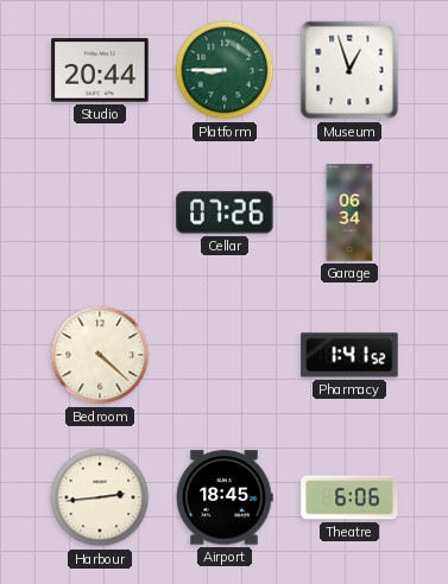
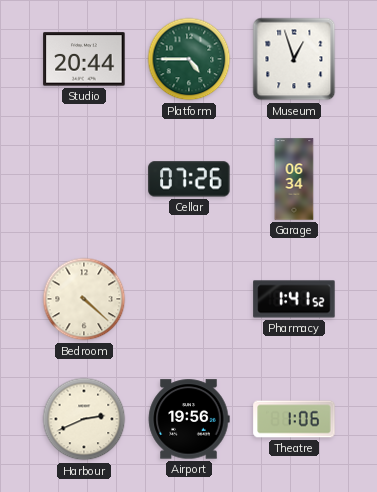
Platform: 8:45 -> 4:45 (189, 59)
Harbour: 2:44 -> 2:41 (84, 419)
Airport: 18:45 -> 19:56 (189, 419)
Theatre: 6:06 -> 1:06 (294, 419)
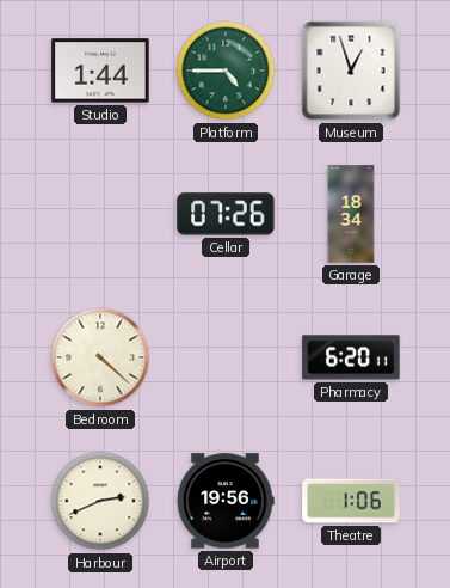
Studio: 20:44 -> 1:44 (100, 71)
Garage: 06:34 -> 18:34 (351, 214)
Pharmacy: 1:41 -> 6:20 (351, 357)
